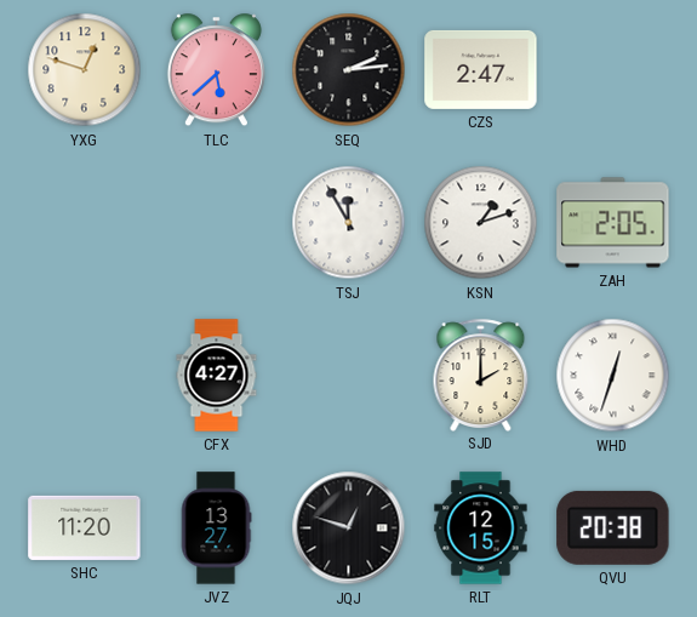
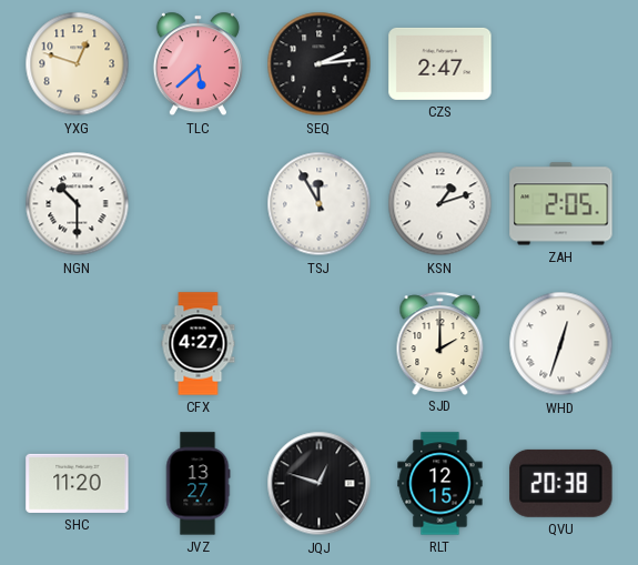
NGN: none -> 10:30 (78, 204)
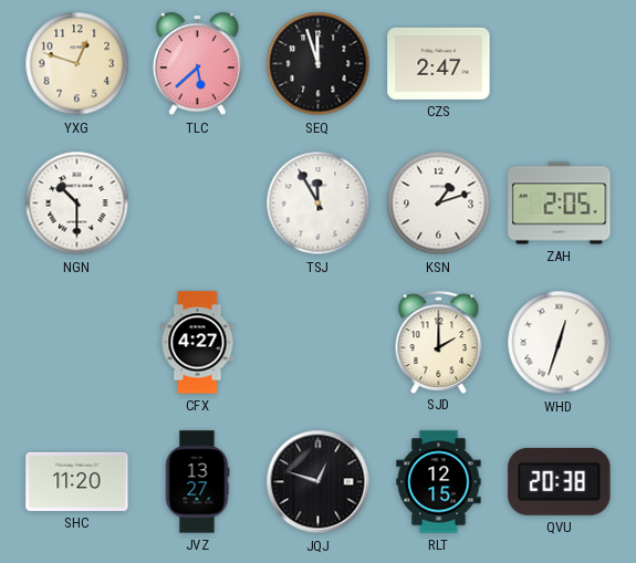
SEQ: 2:14 -> 11:57 (319, 64)
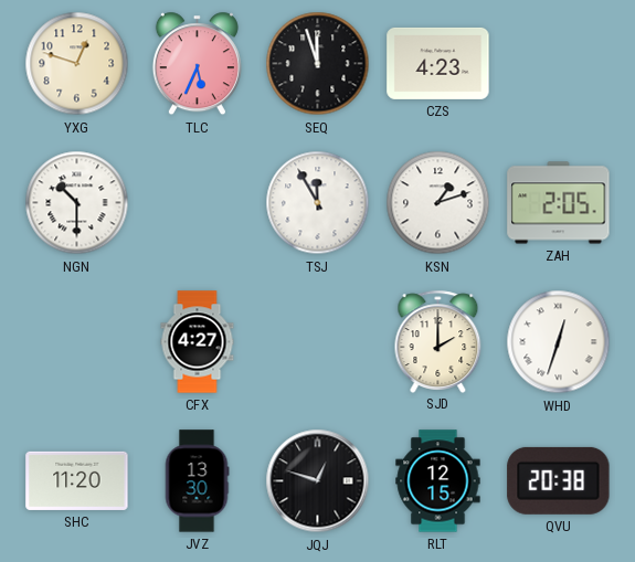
TLC: 5:38 -> 5:34 (197, 64)
CZS: 2:47 -> 4:23 (438, 63)
JVZ: 13:27 -> 13:30 (197, 481)
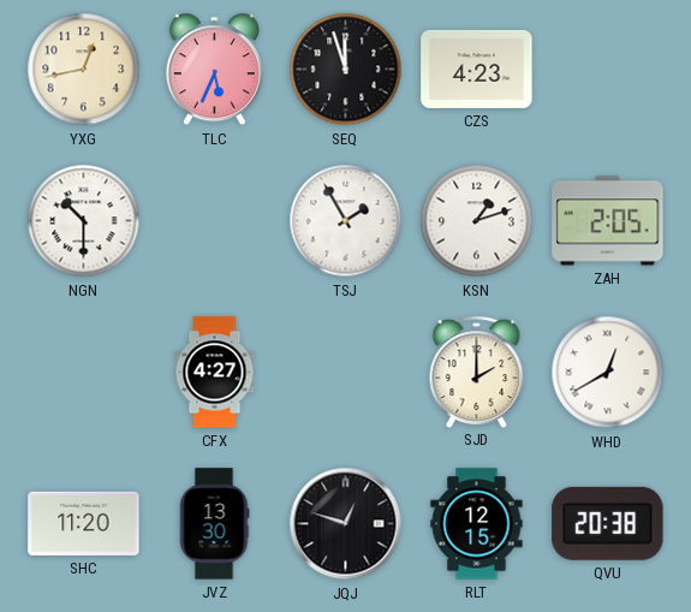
YXG: 12:48 -> 12:43 (84, 70)
TSJ: 11:55 -> 1:55 (346, 221)
WHD: 12:33 -> 12:40 (608, 373)
